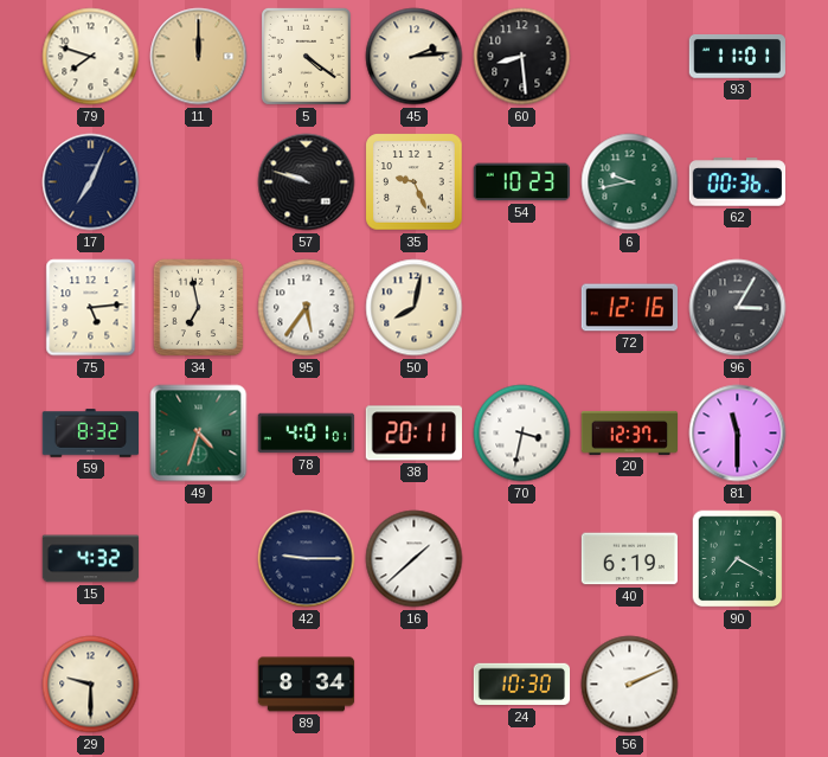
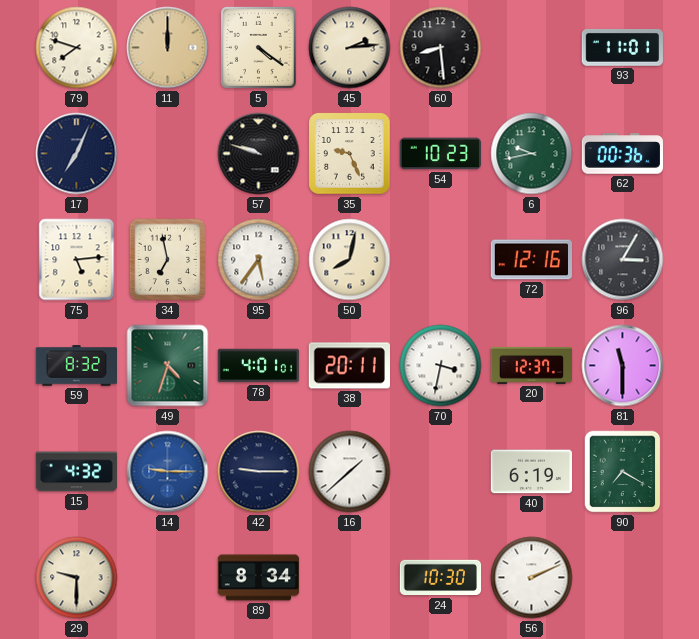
14: none -> 9:15 (168, 472)
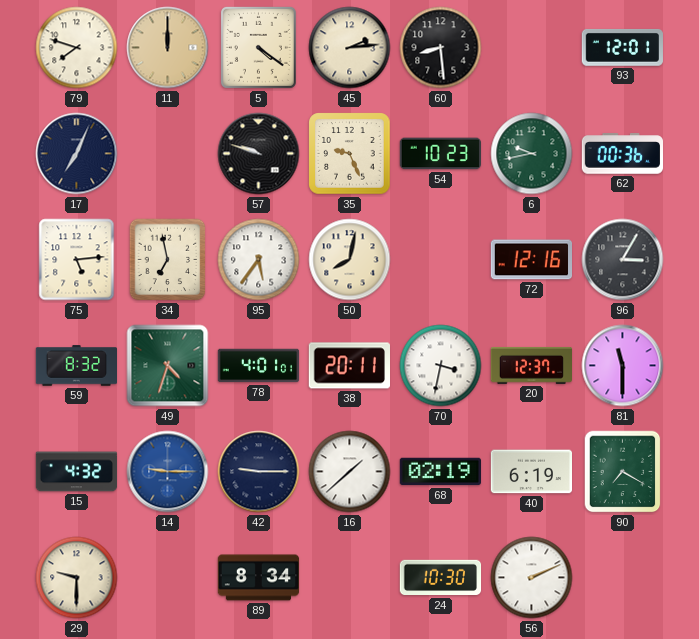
93: 11:01 -> 12:01 (622, 48)
68: none -> 02:19 (440, 472)
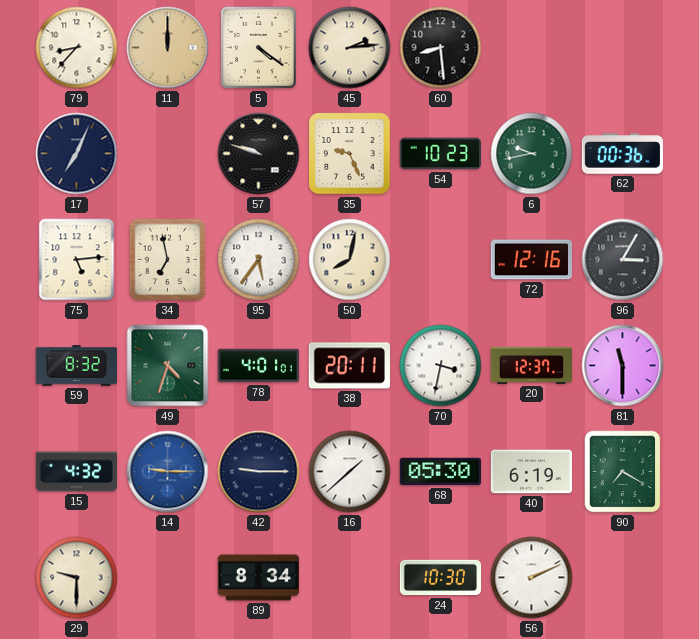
79: 7:48 -> 8:37 (77, 48)
93: 12:01 -> none (622, 48)
68: 02:19 -> 05:30 (440, 472)
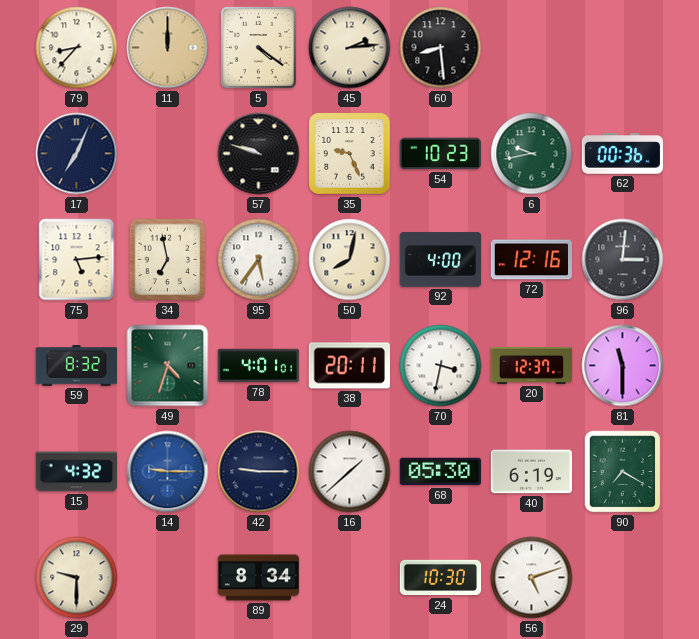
92: none -> 4:00 (441, 260)
96: 3:05 -> 3:01 (623, 260)
56: 2:11 -> 5:12 (532, 578)
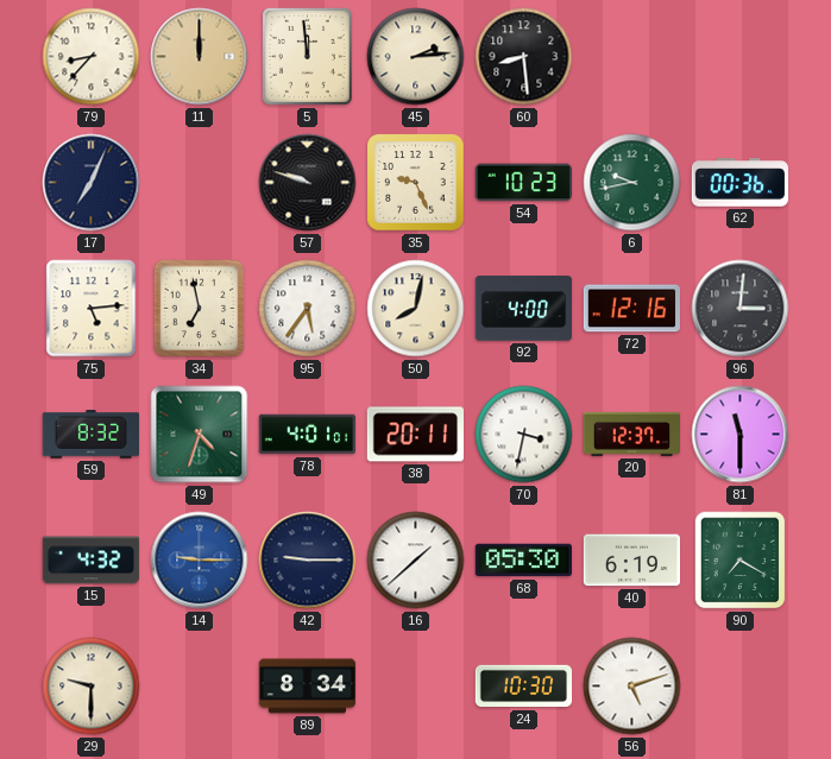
5: 4:21 -> 11:59 (307, 56)
